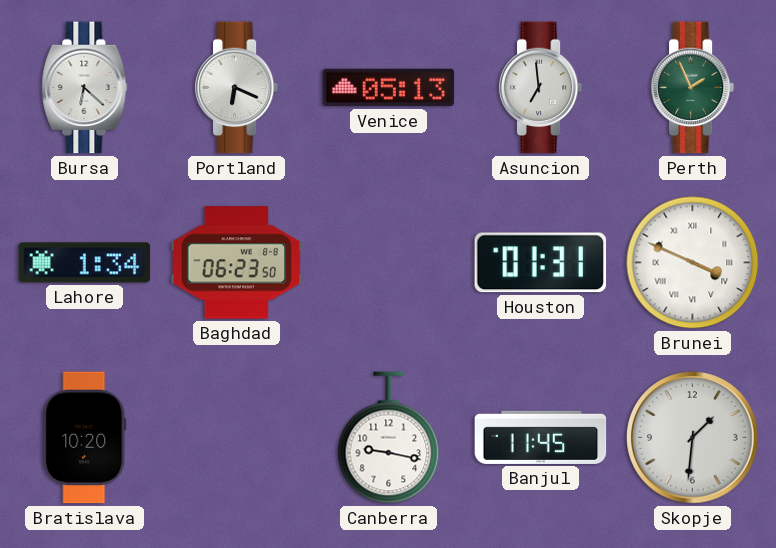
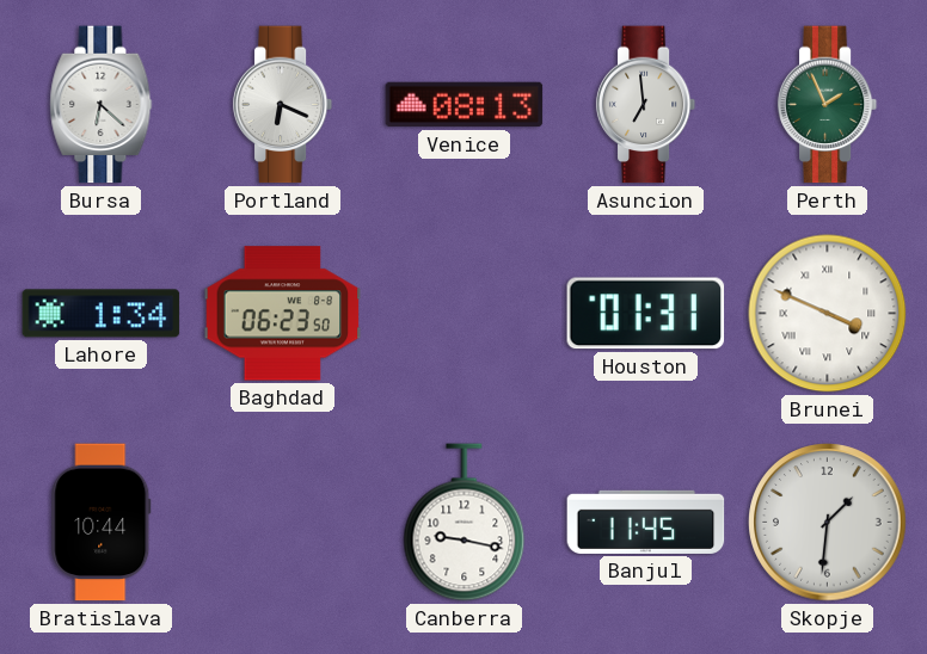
Venice: 05:13 -> 08:13 (465, 105)
Bratislava: 10:20 -> 10:44 (102, 523)
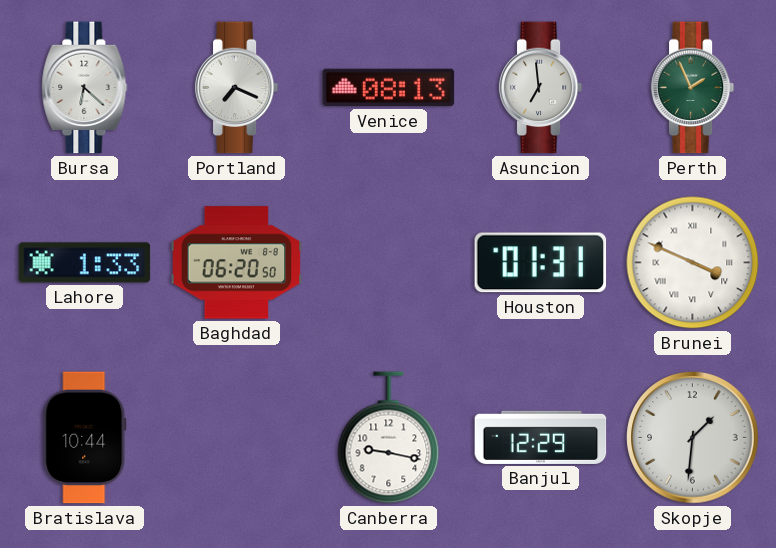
Portland: 6:19 -> 7:19 (237, 88)
Lahore: 1:34 -> 1:33 (85, 263)
Baghdad: 06:23 -> 06:20 (237, 263)
Banjul: 11:45 -> 12:29 (541, 437)
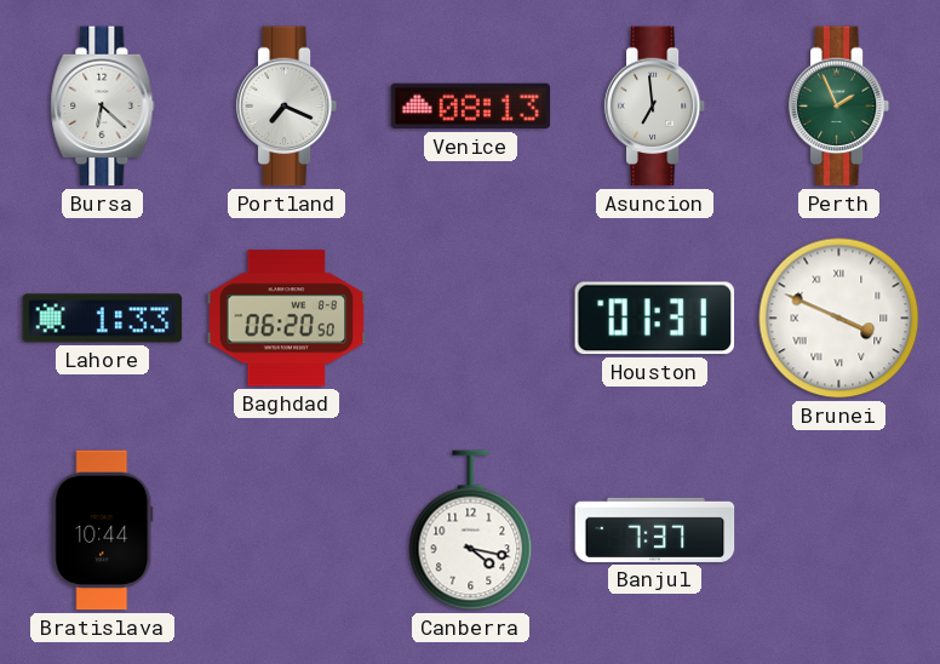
Canberra: 9:17 -> 4:17 (471, 531)
Banjul: 12:29 -> 7:37 (655, 530)
Skopje: 1:31 -> none (693, 438)
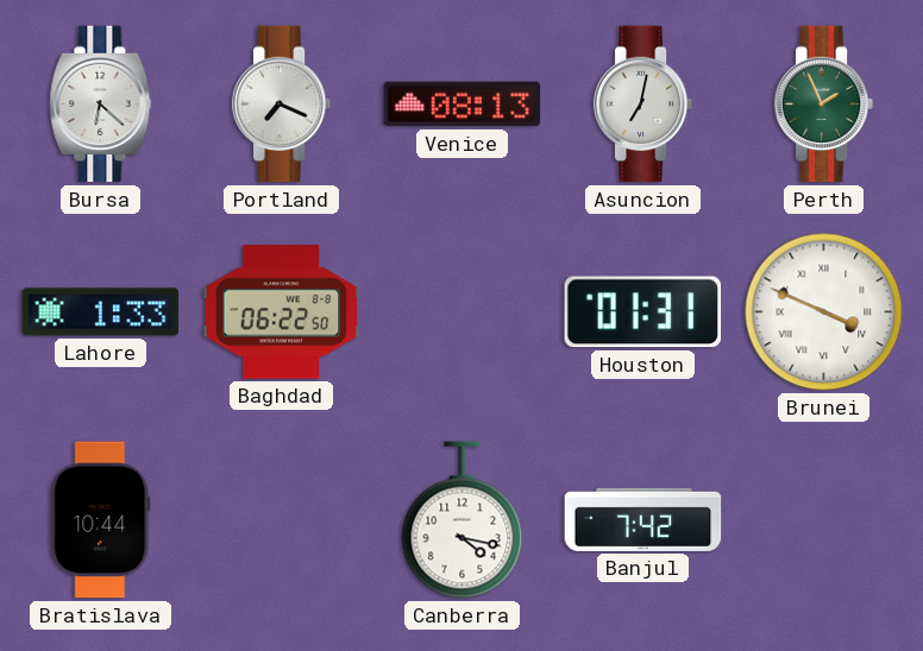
Asuncion: 6:59 -> 7:02 (643, 105)
Baghdad: 06:20 -> 06:22 (282, 312)
Banjul: 7:37 -> 7:42 (643, 519)
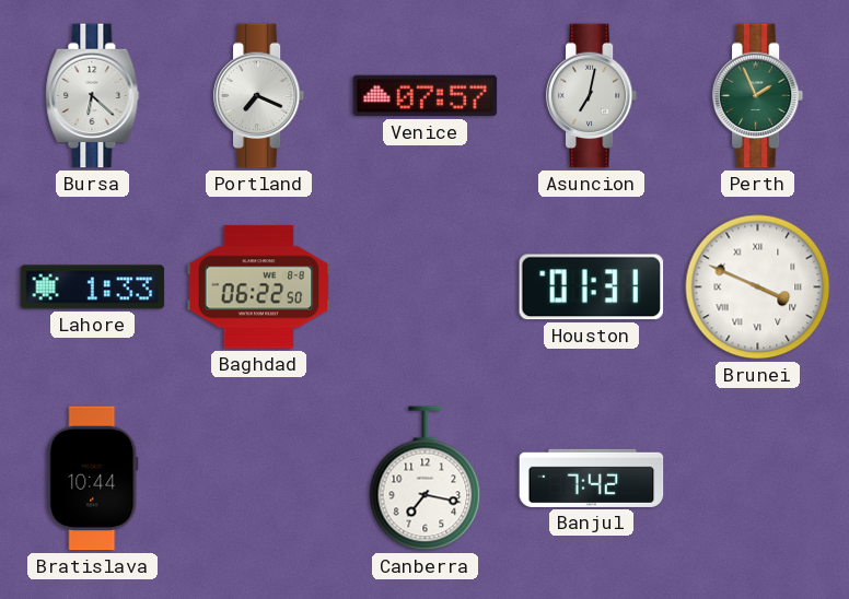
Venice: 08:13 -> 07:57 (426, 96)
Canberra: 4:17 -> 7:17 (426, 479)
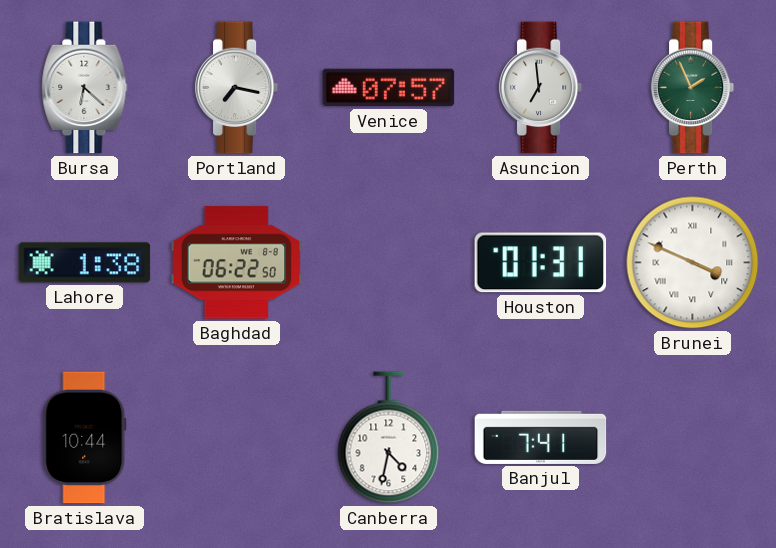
Portland: 7:19 -> 7:17 (237, 88)
Asuncion: 7:02 -> 6:59 (541, 88)
Lahore: 1:33 -> 1:38 (85, 263)
Canberra: 7:17 -> 4:32 (389, 438)
Banjul: 7:42 -> 7:41 (541, 437)
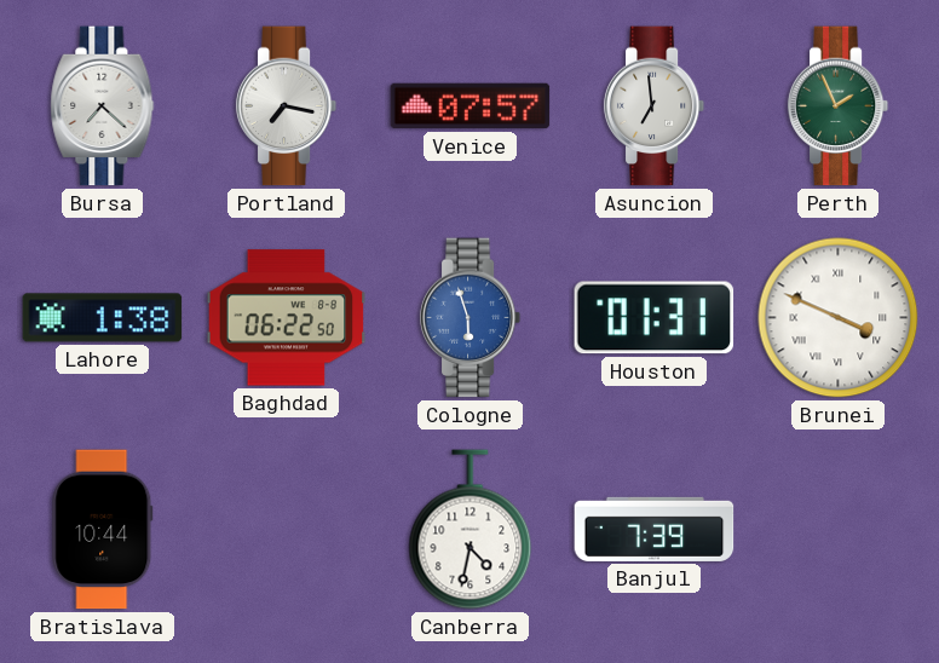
Bursa: 6:22 -> 7:22 (103, 106)
Cologne: none -> 5:57 (471, 318)
Banjul: 7:41 -> 7:39 (655, 529)
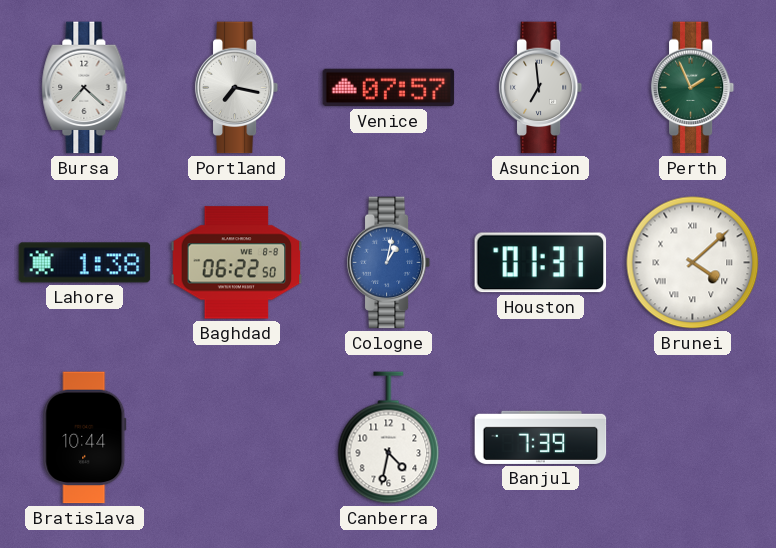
Cologne: 5:57 -> 1:02 (389, 263)
Brunei: 3:49 -> 4:08 (693, 263)
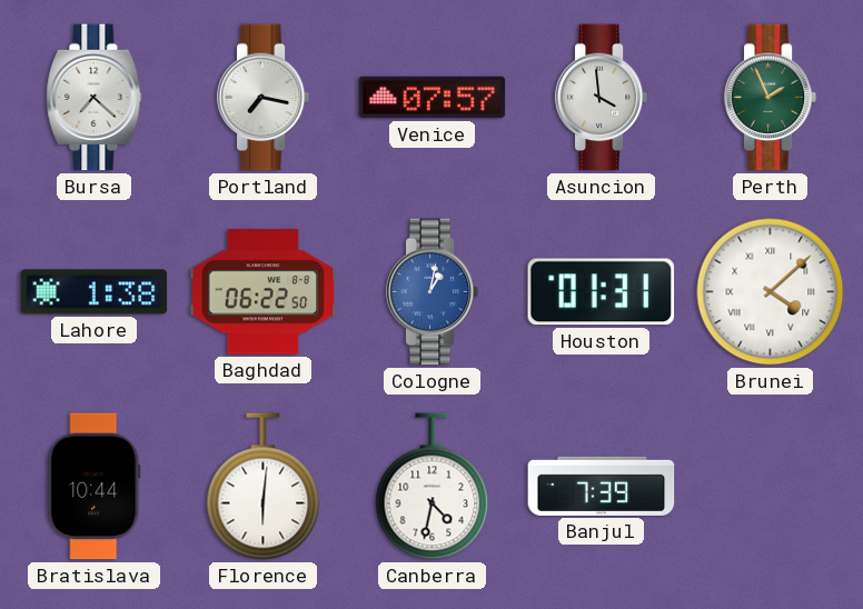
Asuncion: 6:59 -> 3:59 (602, 98)
Florence: none -> 6:01 (264, 487)
